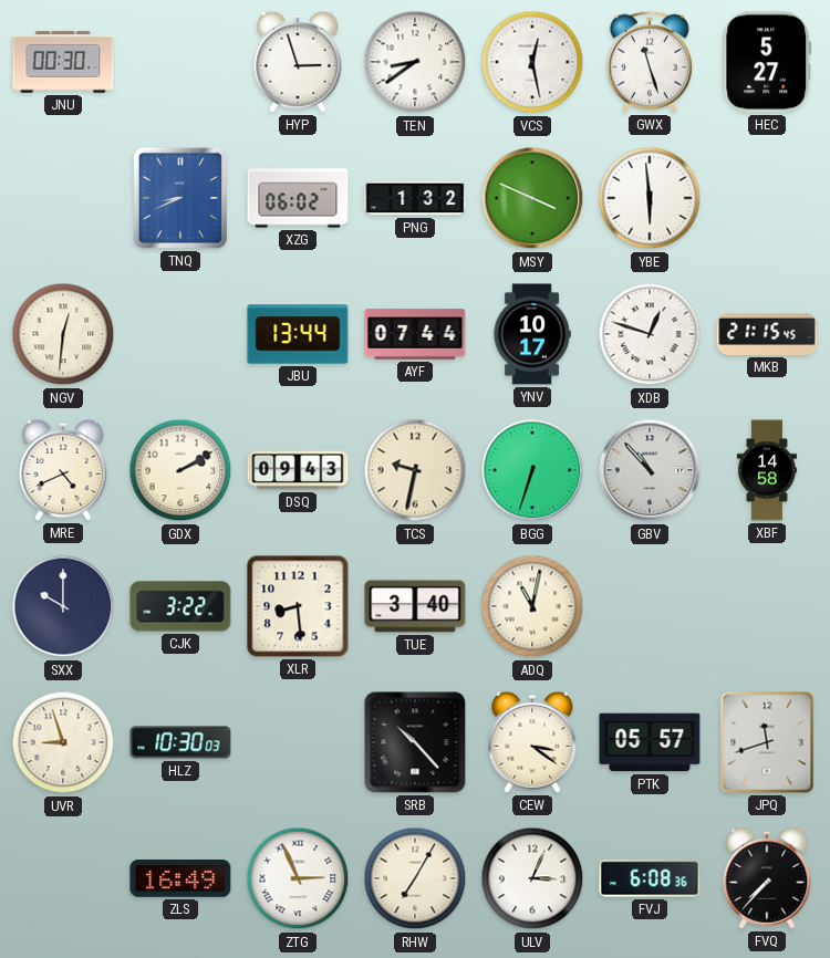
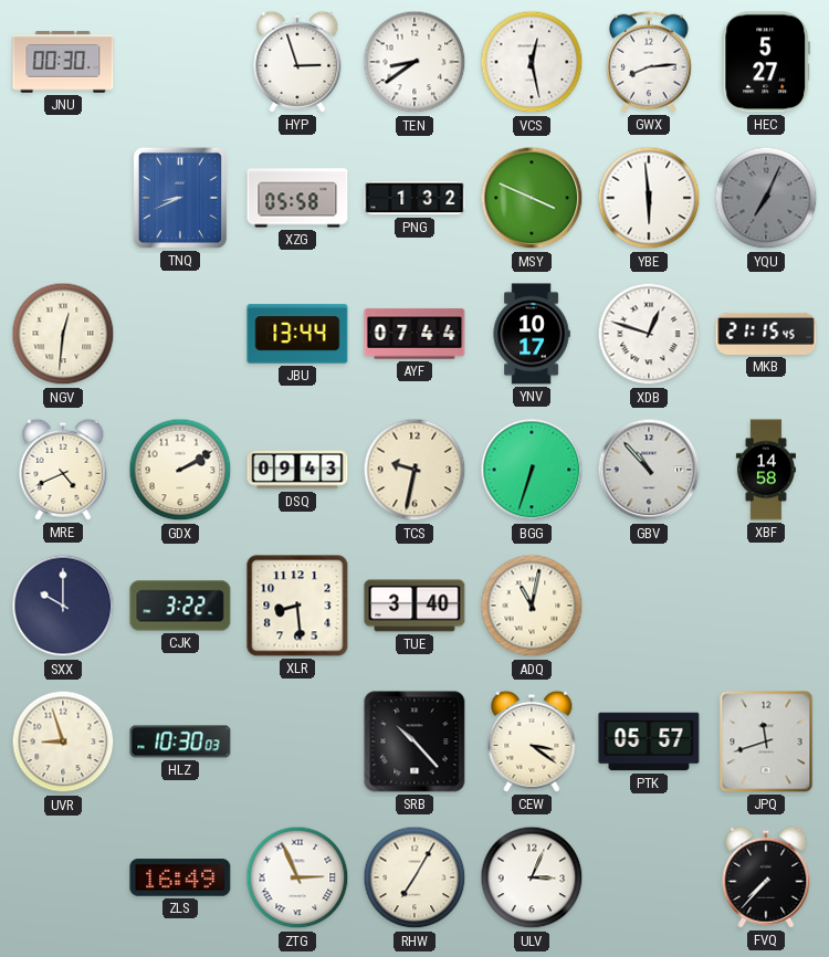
GWX: 11:27 -> 8:14 (649, 62)
XZG: 06:02 -> 05:58 (297, 198)
YQU: none -> 7:04 (766, 198)
FVJ: 6:08 -> none (650, 878)
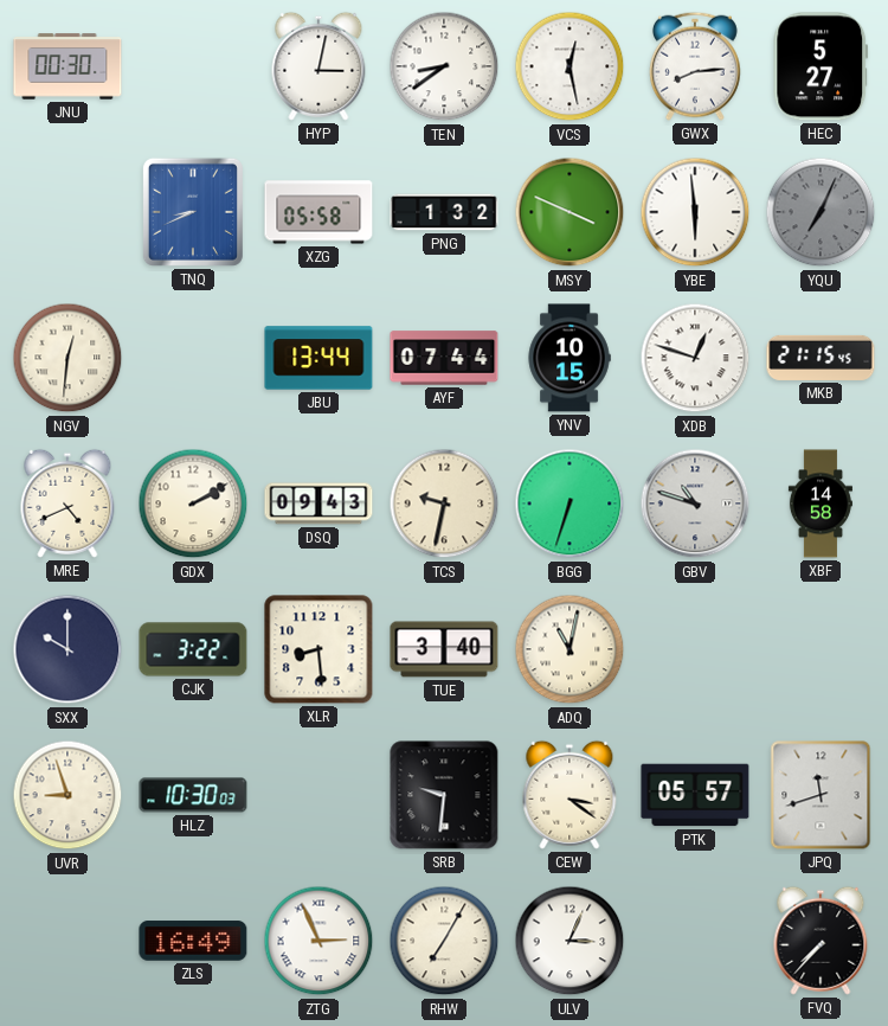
HYP: 2:57 -> 3:02 (318, 66)
YNV: 10:17 -> 10:15 (570, 358)
GBV: 10:53 -> 10:48 (695, 504)
SRB: 10:23 -> 9:31 (444, 795)
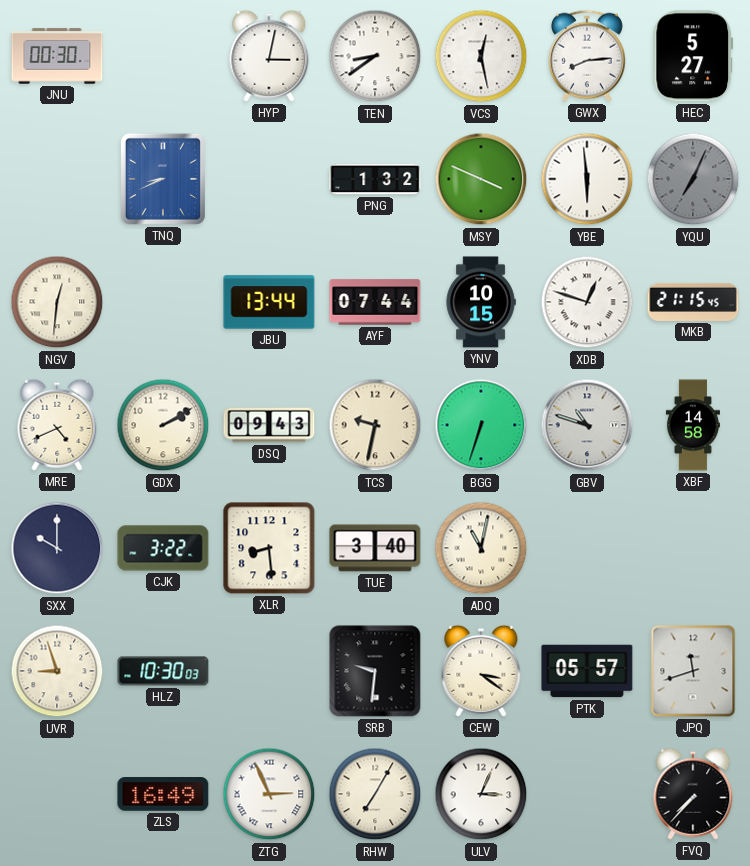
XZG: 05:58 -> none (318, 212)
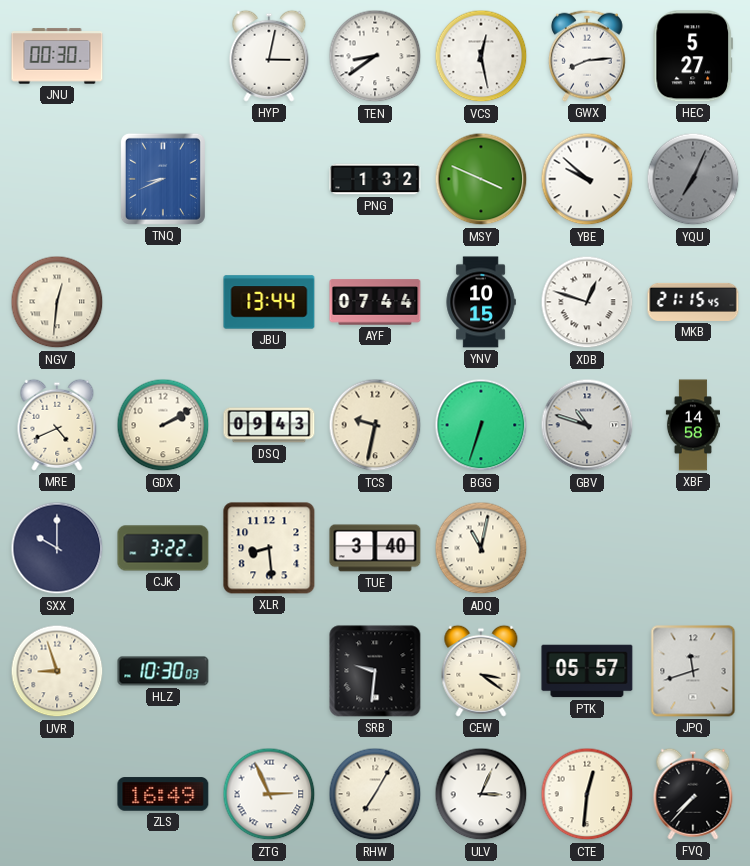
YBE: 5:59 -> 9:52 (587, 179)
CTE: none -> 12:31 (587, 794)
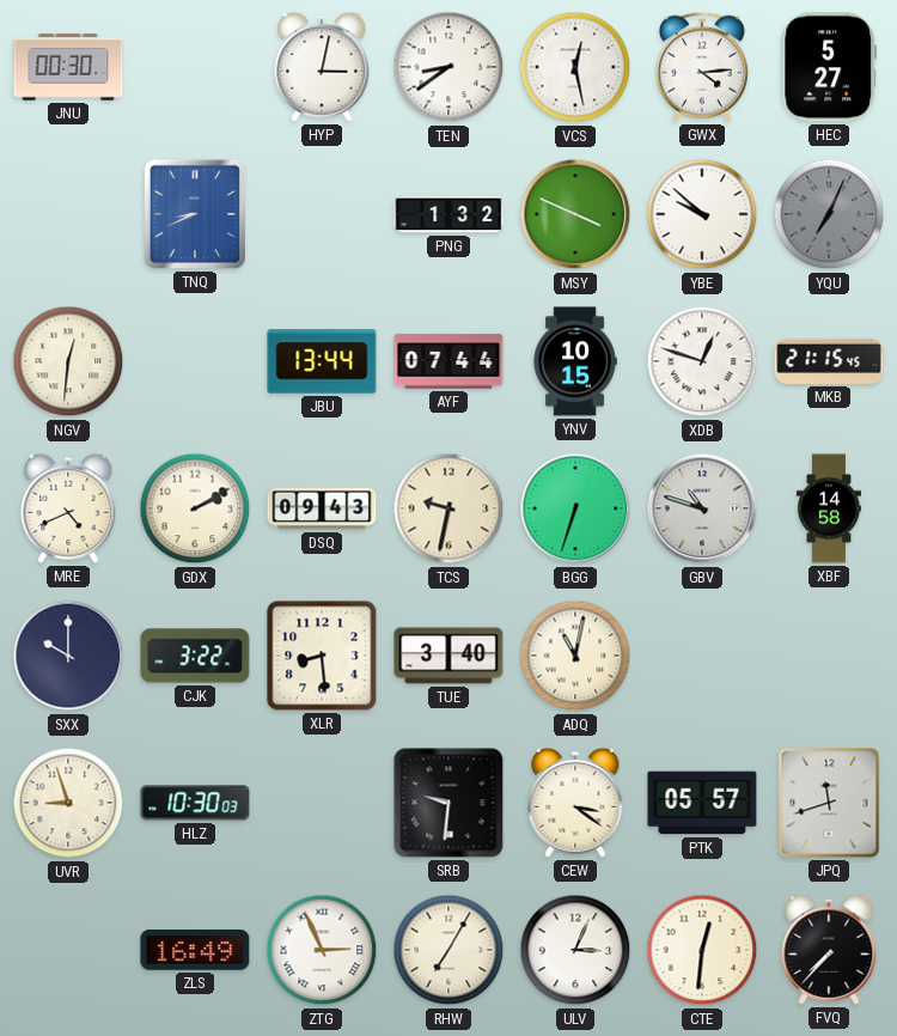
GWX: 8:14 -> 4:14 (702, 67)
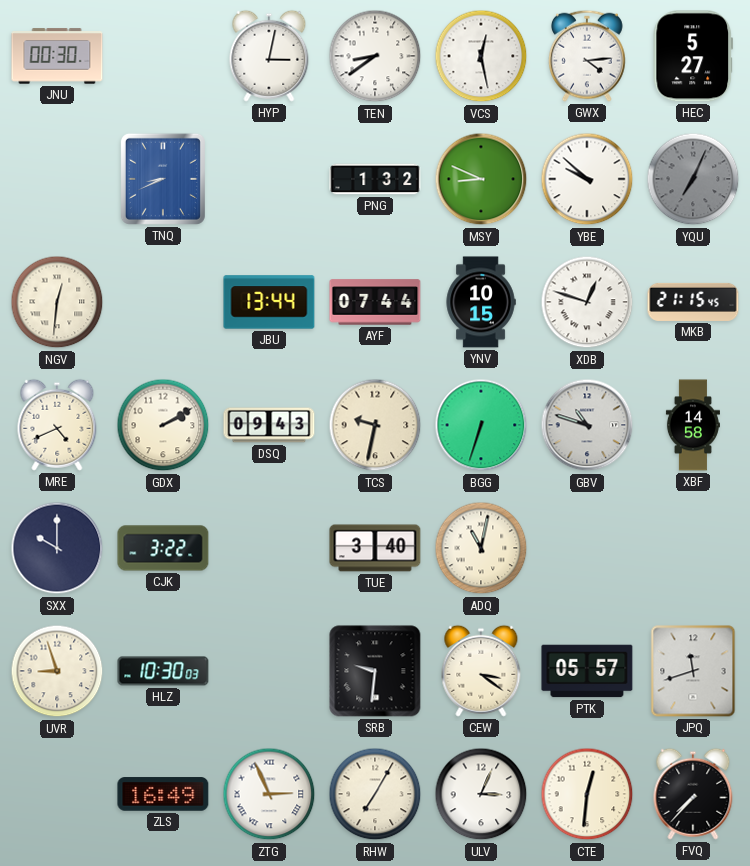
MSY: 3:49 -> 8:49 (481, 179)
XLR: 8:29 -> none (322, 656)
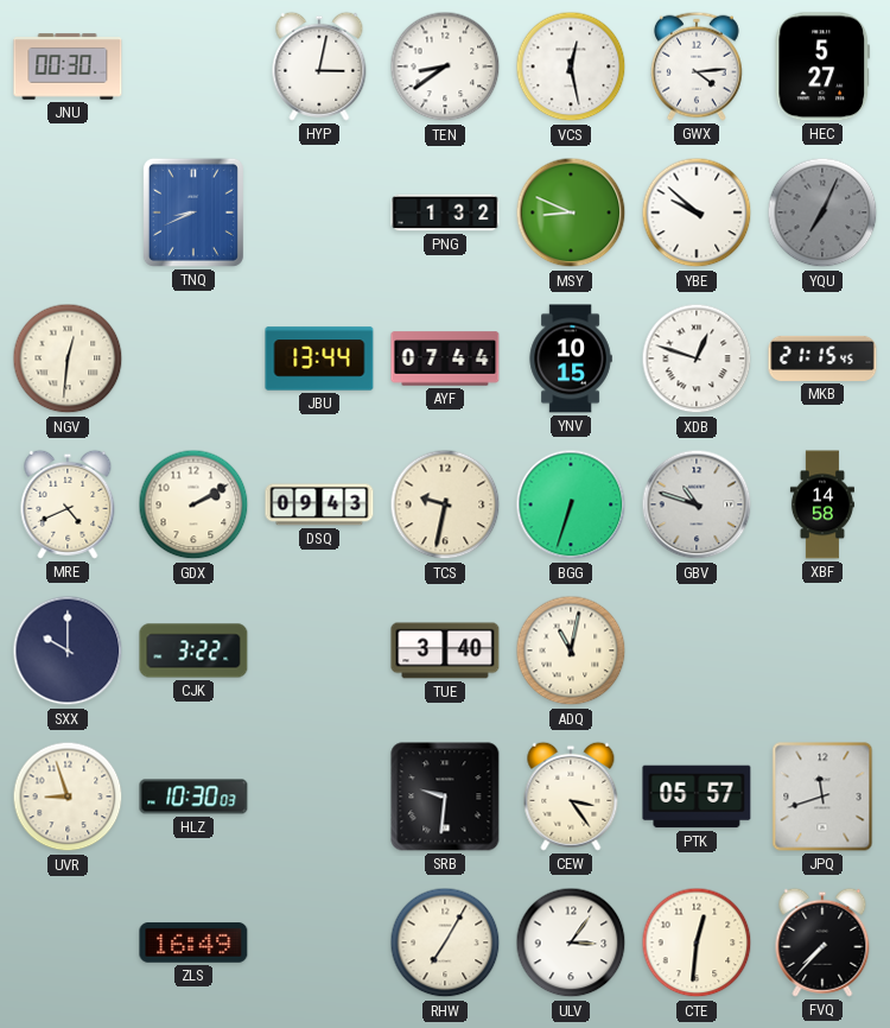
CEW: 3:21 -> 3:24 (571, 797)
ZTG: 2:56 -> none (269, 794)
ULV: 3:04 -> 3:06 (571, 943)
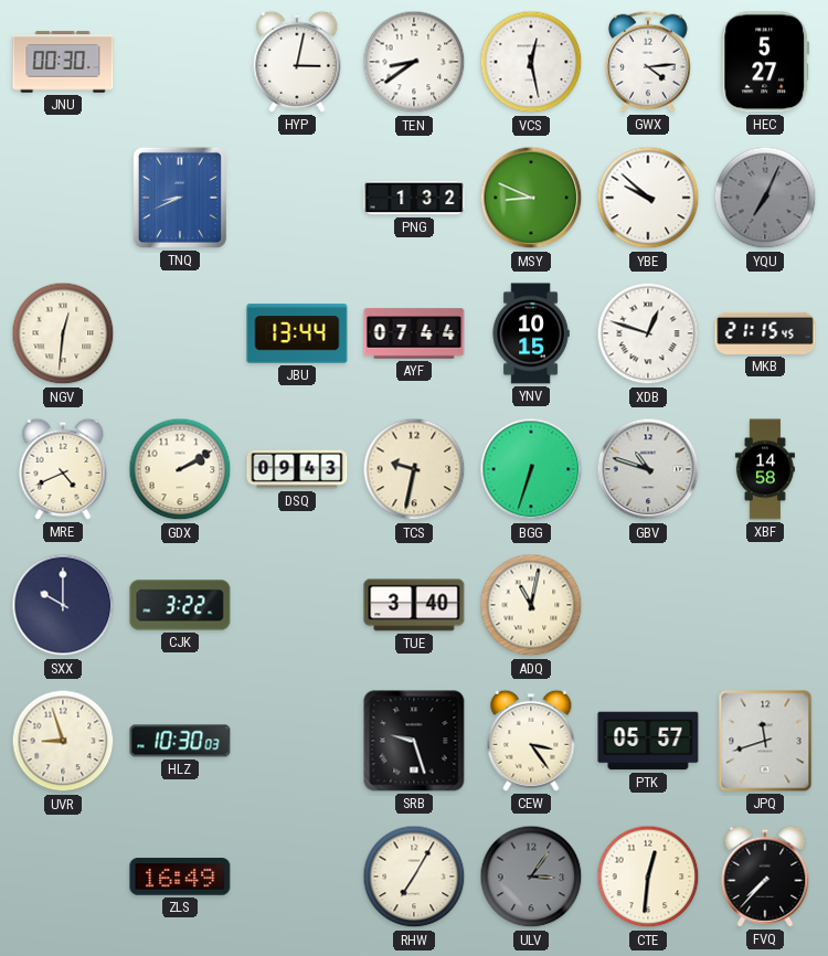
SRB: 9:31 -> 9:27 (414, 741)
ULV dial: white -> grey (531, 877)
